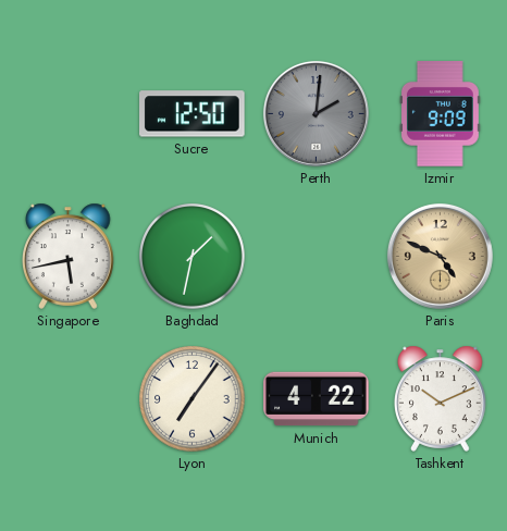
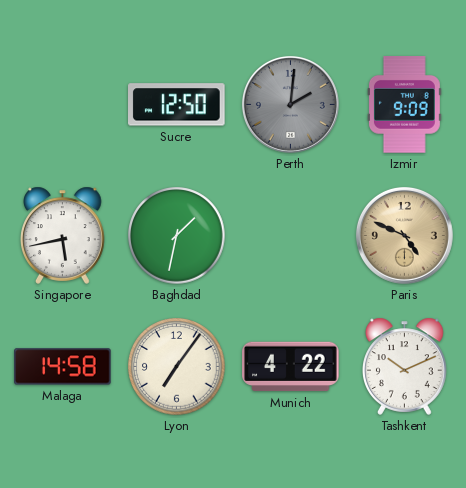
Malaga: none -> 14:58 (63, 367)
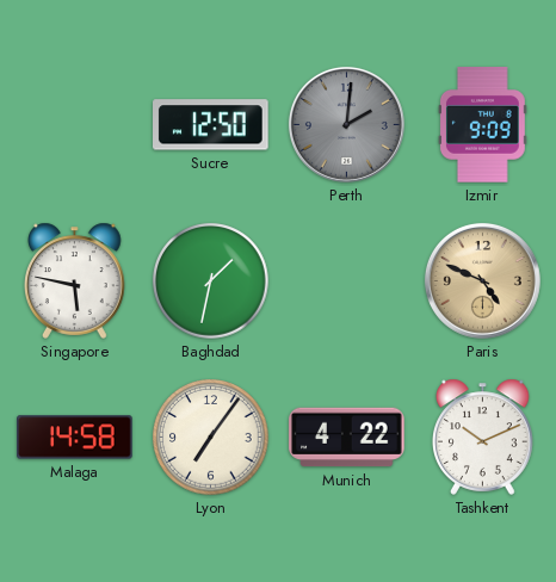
Singapore: 5:43 -> 5:47 (75, 280)
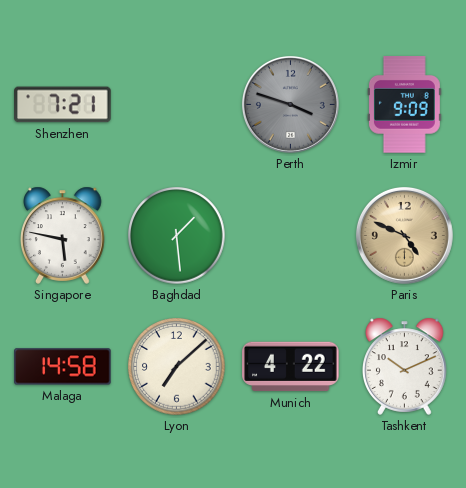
Shenzhen: none -> 7:21 (63, 105)
Sucre: 12:50 -> none (211, 125)
Perth: 2:01 -> 3:48 (290, 104)
Baghdad: 1:32 -> 1:29 (177, 236)
Lyon: 7:06 -> 7:08 (177, 367)
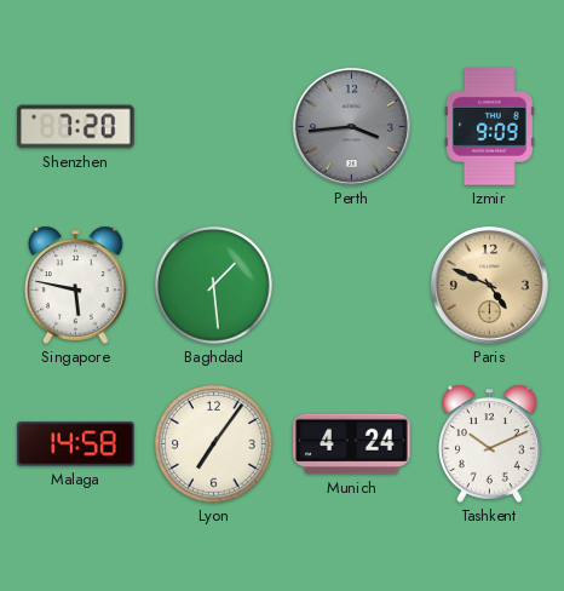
Shenzhen: 7:21 -> 7:20 (76, 127)
Perth: 3:48 -> 3:44 (351, 126)
Lyon: 7:08 -> 7:06 (214, 444)
Munich: 4:22 -> 4:24 (352, 444)
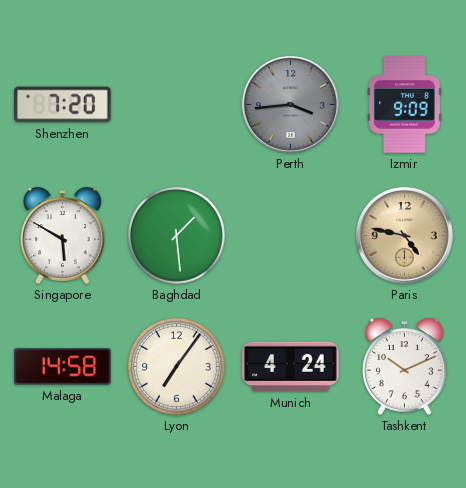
Singapore: 5:47 -> 5:50 (63, 235)
Paris: 4:49 -> 4:47 (404, 235)
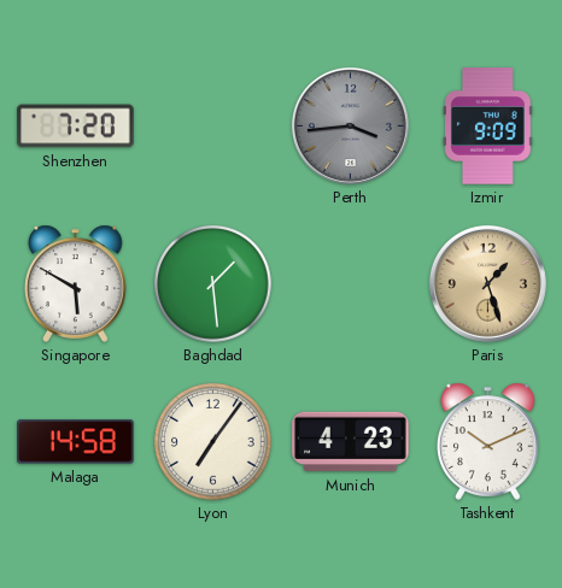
Paris: 4:47 -> 1:27 (487, 283)
Munich: 4:24 -> 4:23 (351, 442)
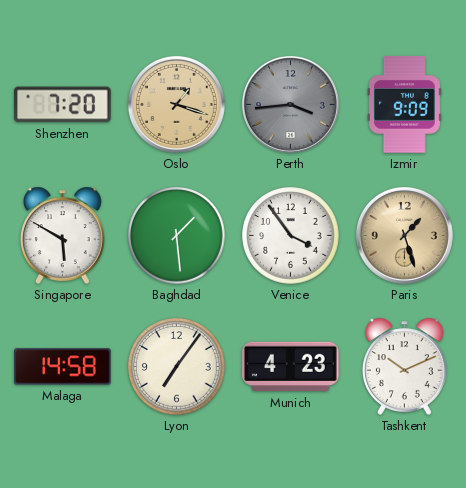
Oslo: none -> 1:18 (176, 104)
Venice: none -> 3:54 (291, 236)
